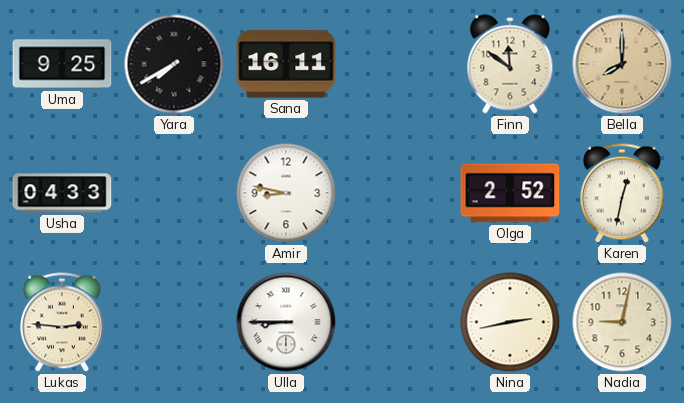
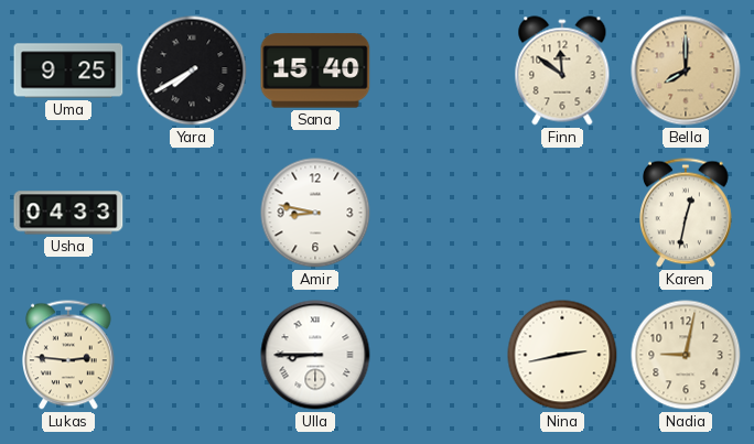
Sana: 16:11 -> 15:40 (315, 71)
Olga: 2:52 -> none (510, 193)
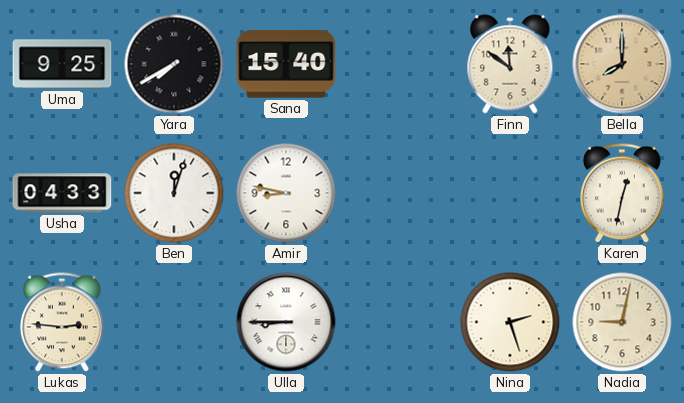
Ben: none -> 12:03 (174, 193)
Nina: 2:43 -> 2:27 (510, 322)
